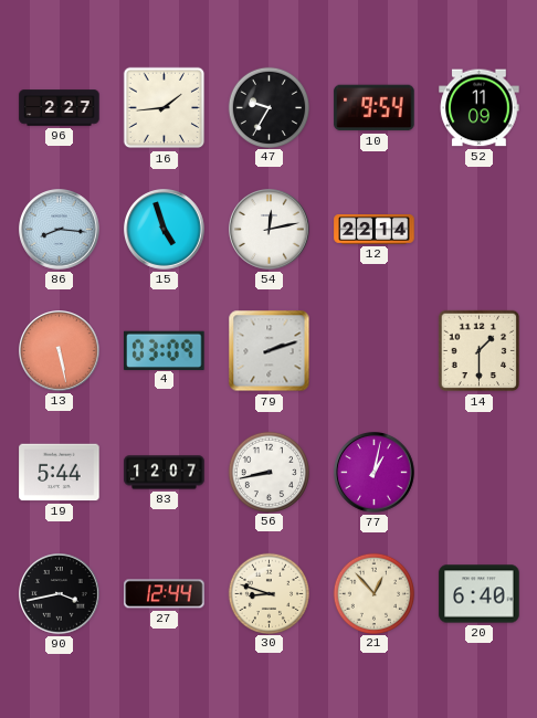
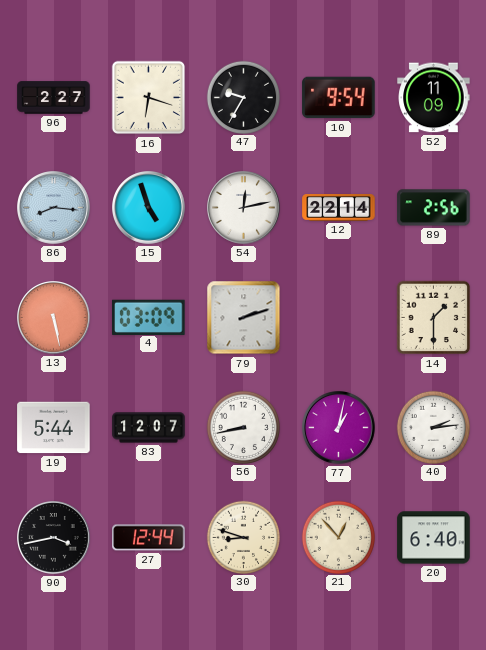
16: 1:44 -> 6:18 (149, 98)
89: none -> 2:56 (434, 208)
40: none -> 2:14 (433, 427)
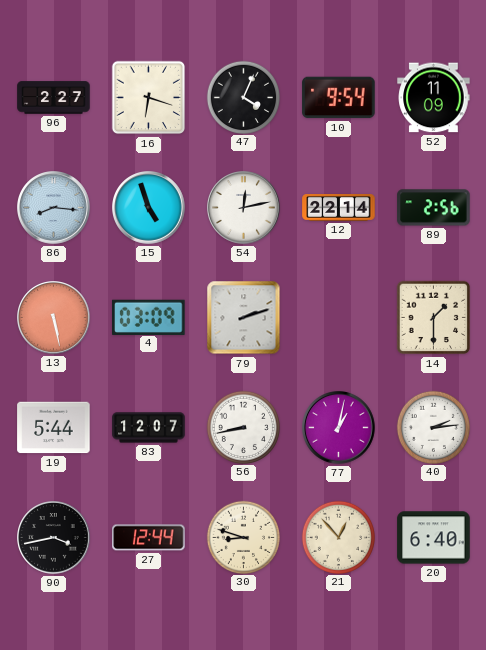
47: 9:35 -> 4:04 (243, 97)
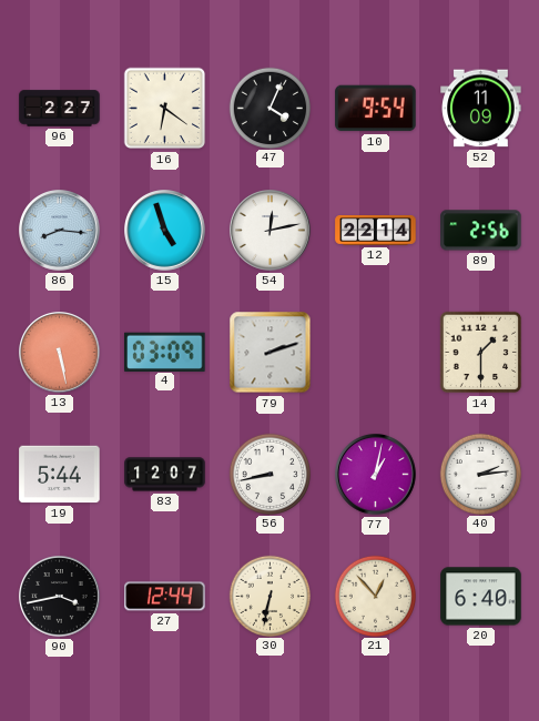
16: 6:18 -> 6:21 (165, 109)
30: 8:48 -> 6:32 (269, 596)
